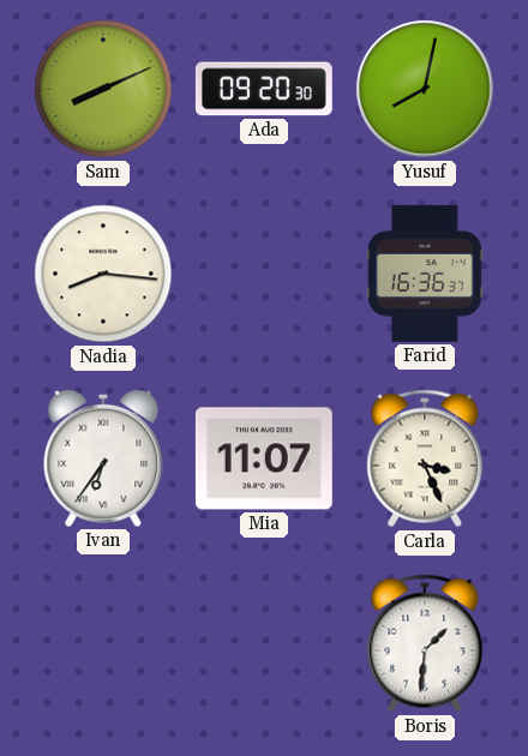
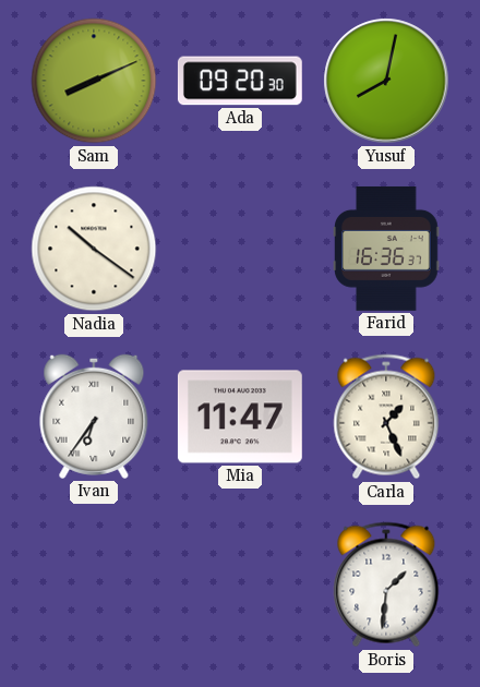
Nadia: 8:16 -> 10:21 (94, 249)
Mia: 11:07 -> 11:47 (240, 417)
Carla: 3:26 -> 1:26 (386, 417)
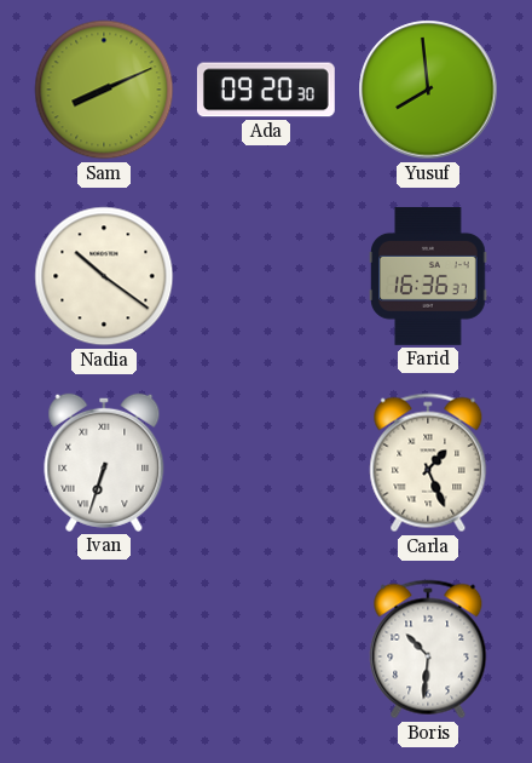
Yusuf: 8:02 -> 7:59 (428, 90)
Ivan: 6:36 -> 6:33 (104, 463)
Mia: 11:47 -> none (240, 417)
Boris: 1:31 -> 10:31 (428, 649)
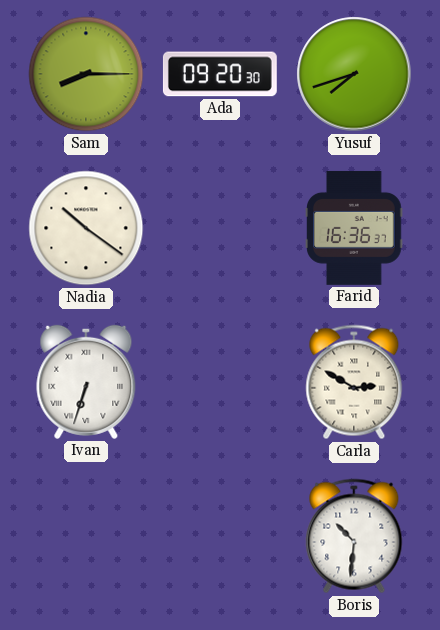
Sam: 8:11 -> 8:15 (86, 74)
Yusuf: 7:59 -> 7:42 (354, 74)
Carla: 1:26 -> 2:50 (354, 382)
